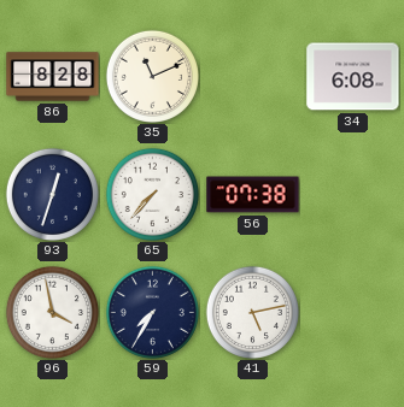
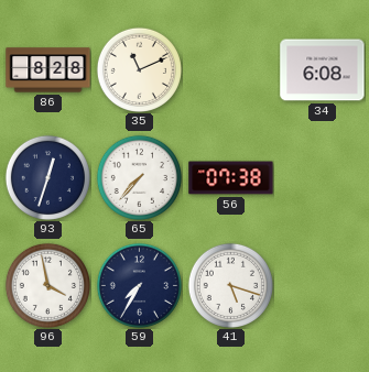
41: 5:13 -> 5:18 (230, 285)
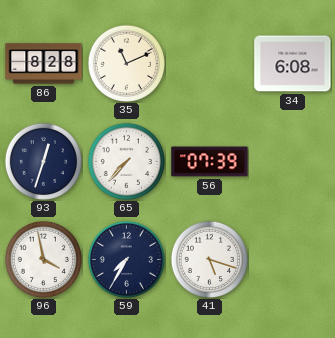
56: 07:38 -> 07:39 (210, 162)
